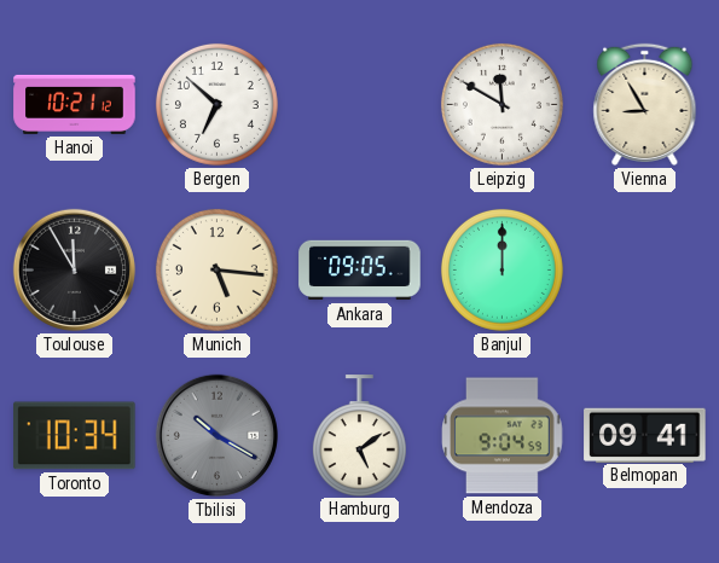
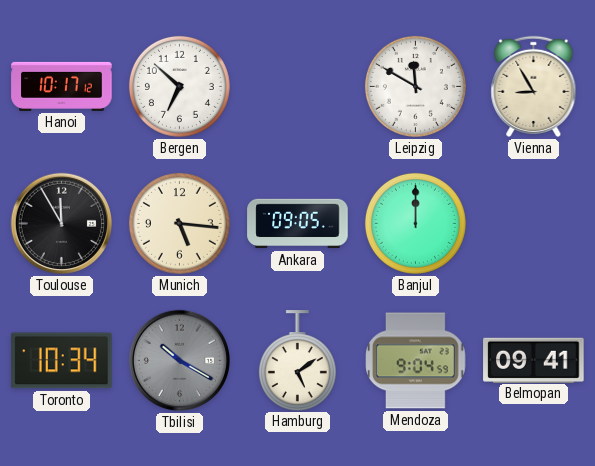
Hanoi: 10:21 -> 10:17 (62, 86)
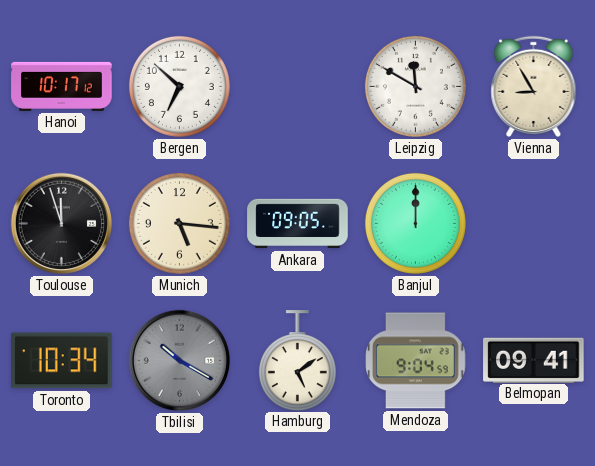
Toulouse: 11:55 -> 11:57 (61, 223)
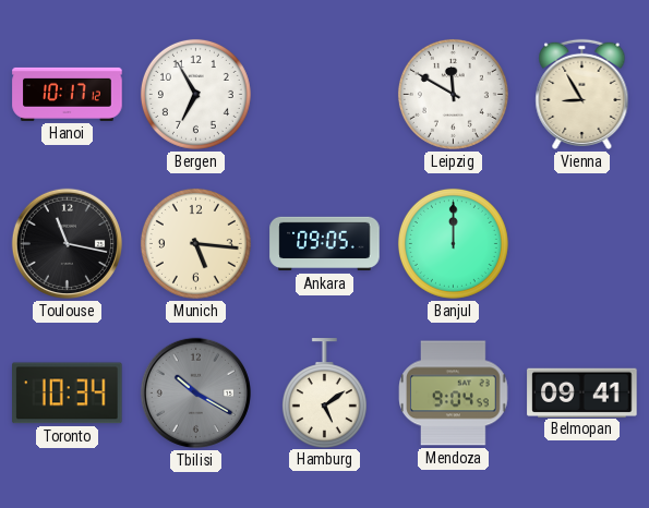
Bergen: 6:52 -> 6:55 (195, 94)
Toulouse: 11:57 -> 11:17 (67, 243)
